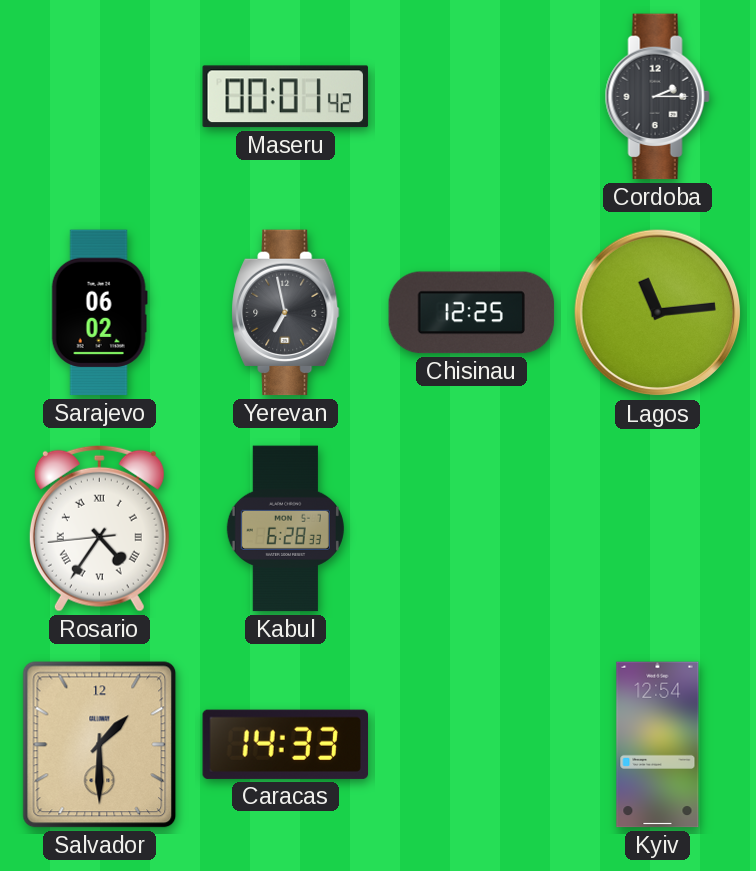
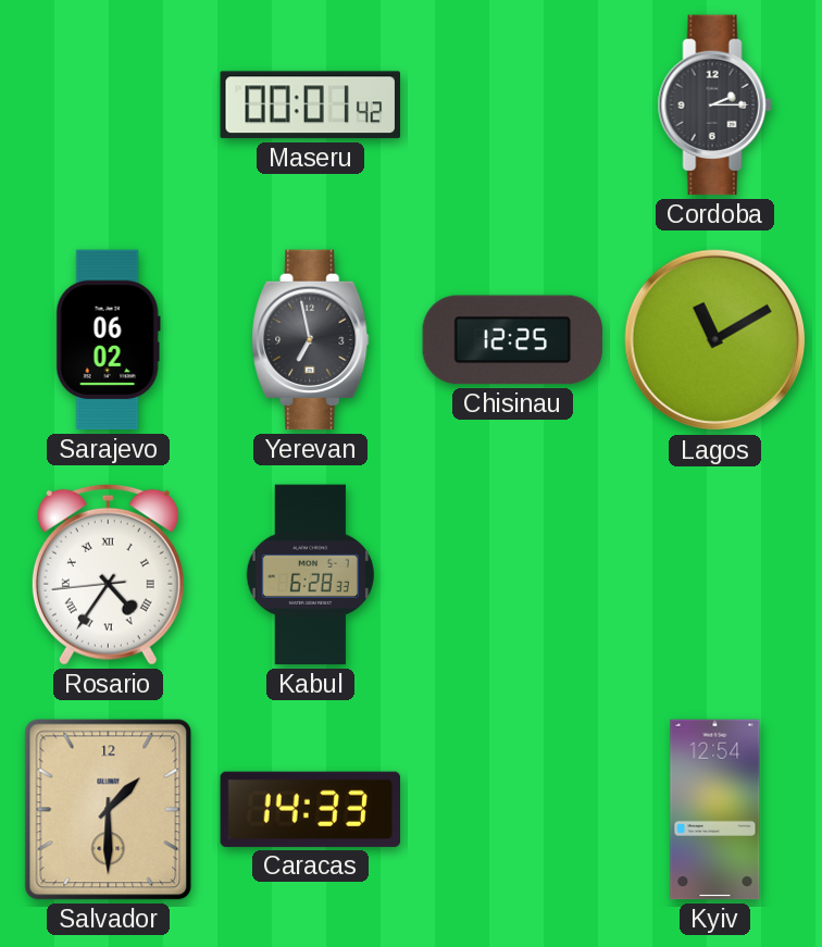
Lagos: 11:14 -> 11:10 (715, 340)
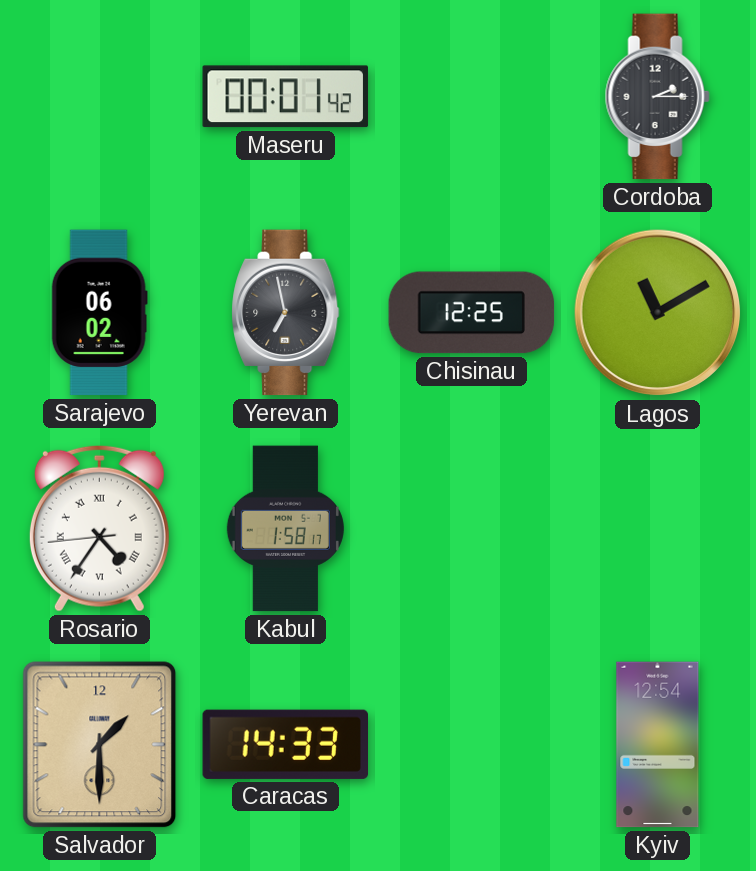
Kabul: 6:28 -> 1:58 (285, 529)
